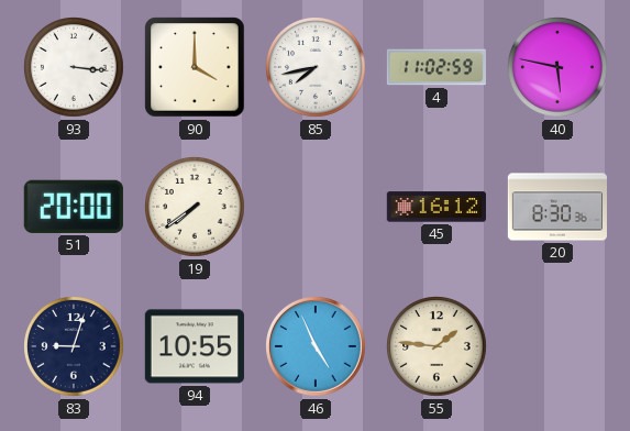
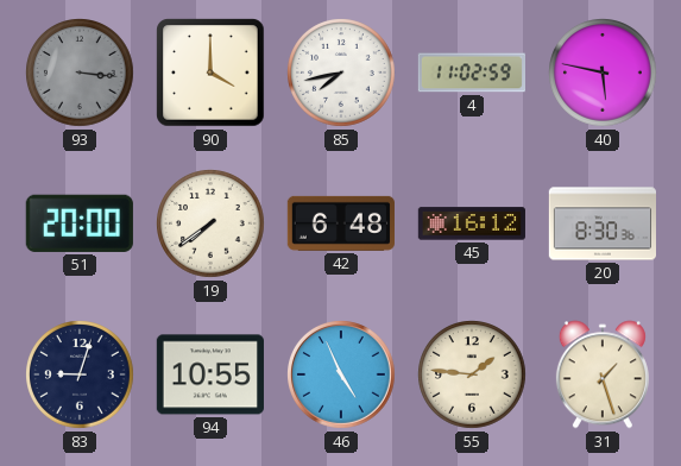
93 dial: white -> grey (81, 74)
42: none -> 6:48 (341, 223)
31: none -> 1:27 (603, 374)
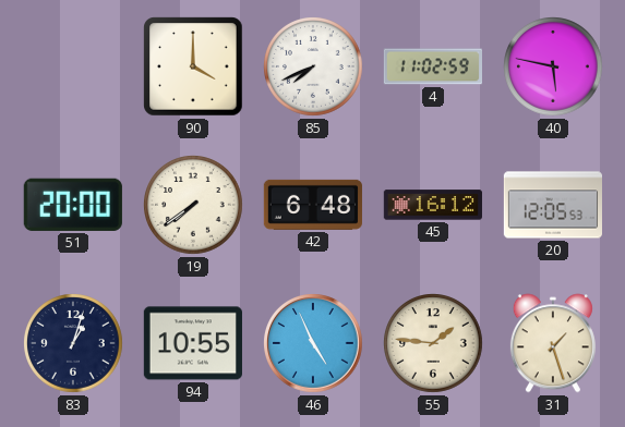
93: 3:16 -> none (81, 74)
85: 7:43 -> 7:41 (314, 68)
20: 8:30 -> 12:05 (552, 205)
83: 9:03 -> 1:03 (74, 344)
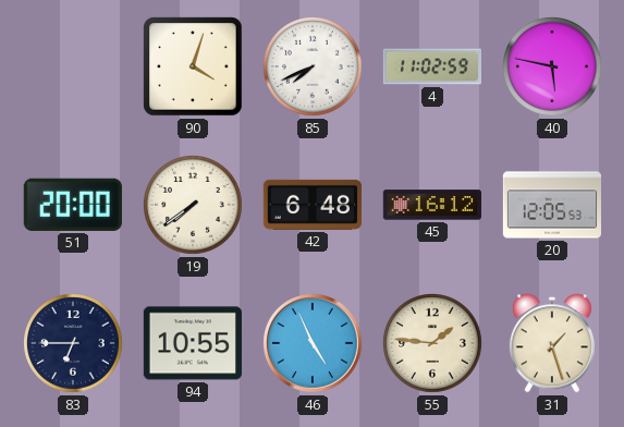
90: 4:00 -> 4:03 (193, 66)
83: 1:03 -> 6:45 (74, 344)
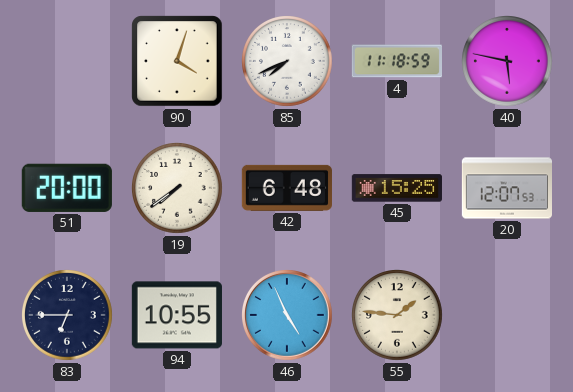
4: 11:02 -> 11:18 (396, 61)
45: 16:12 -> 15:25 (396, 188)
20: 12:05 -> 12:07 (506, 188)
31: 1:27 -> none (552, 343)
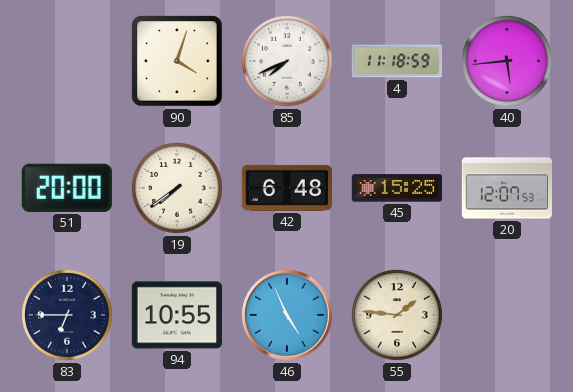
40: 5:47 -> 5:44 (508, 62)
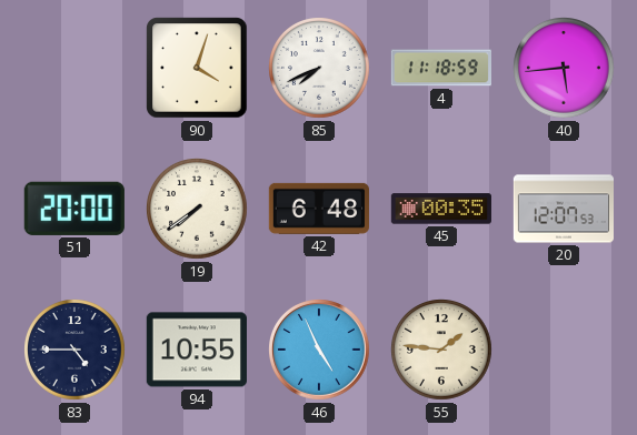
45: 15:25 -> 00:35 (440, 209)
83: 6:45 -> 4:45 (76, 351)
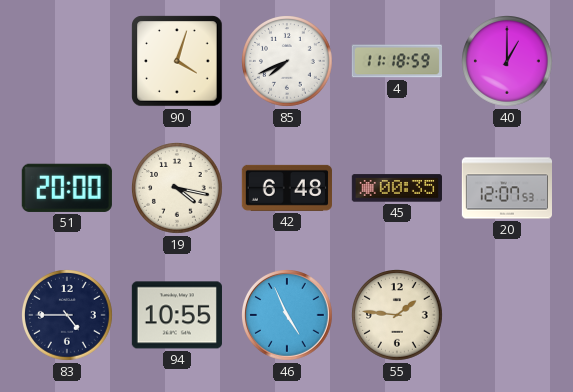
40: 5:44 -> 1:00 (508, 62)
19: 7:39 -> 4:17 (178, 189)
